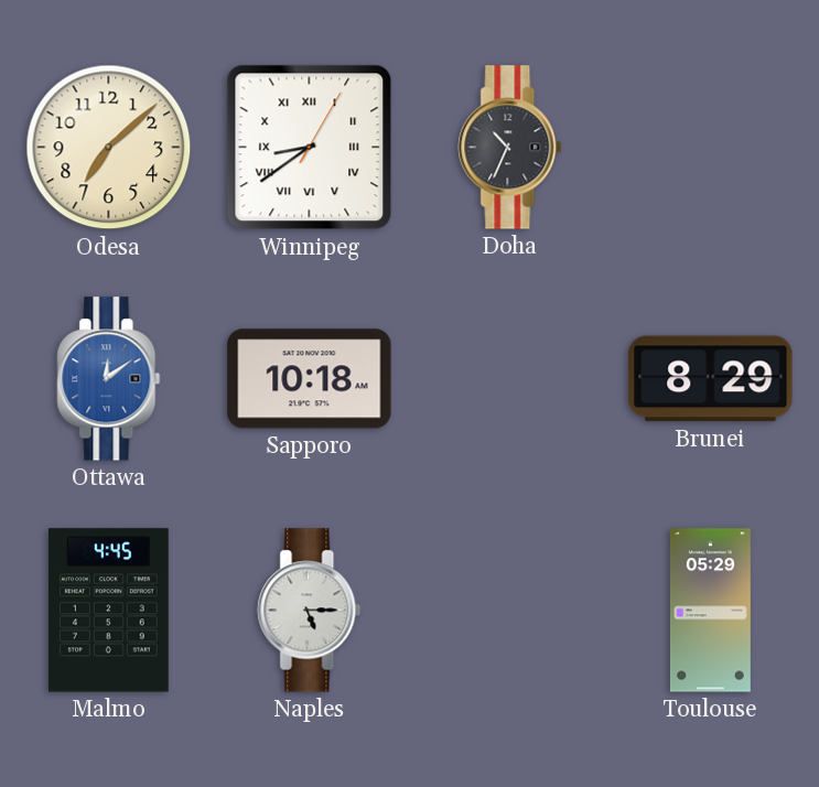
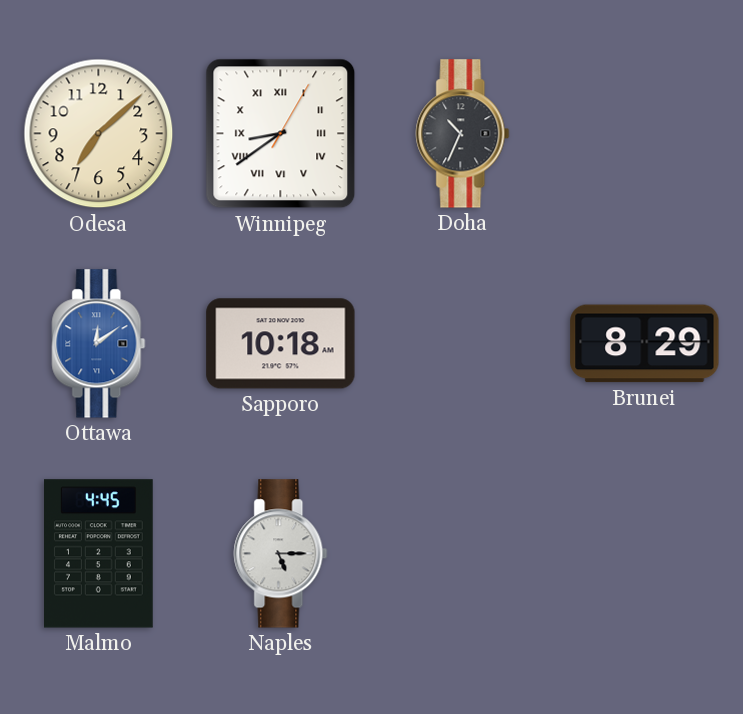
Toulouse: 05:29 -> none (710, 611)
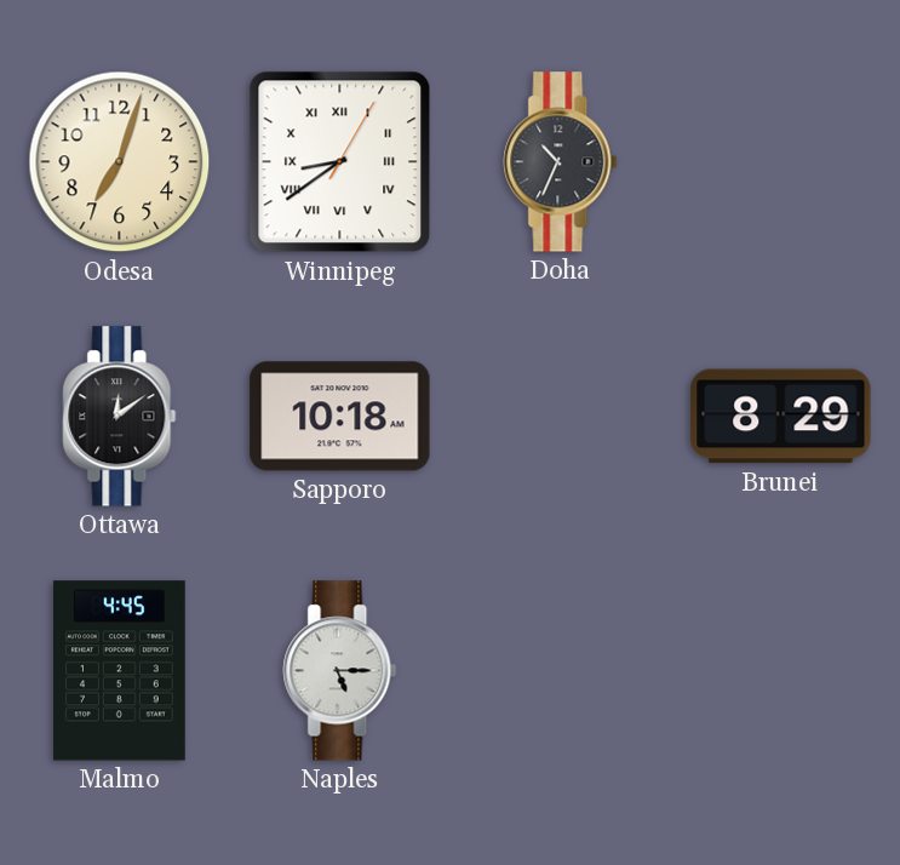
Odesa: 7:08 -> 7:03 (120, 162)
Ottawa dial: blue -> black (120, 417)
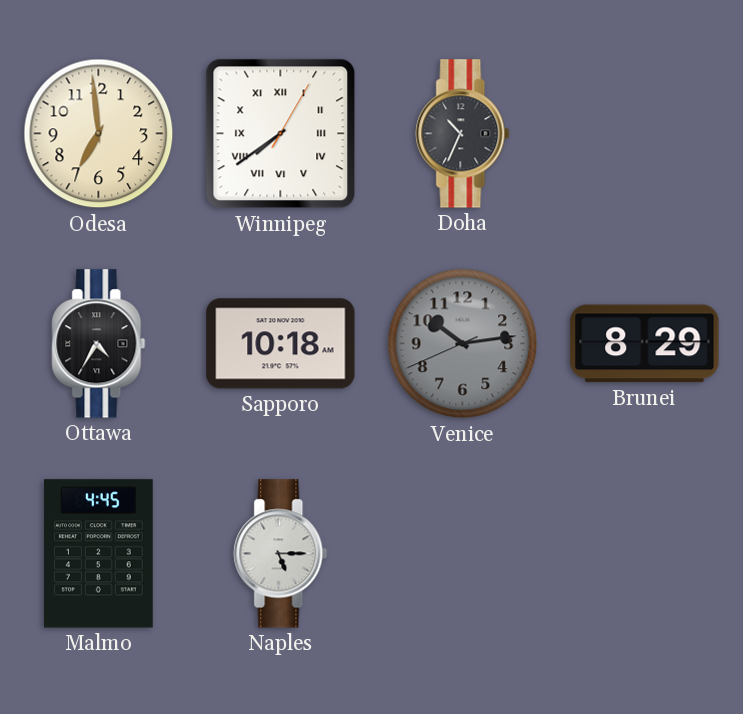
Odesa: 7:03 -> 6:59 (99, 134)
Winnipeg: 8:39 -> 7:39 (281, 134)
Ottawa: 12:09 -> 4:35 (99, 344)
Venice: none -> 10:13 (463, 344)
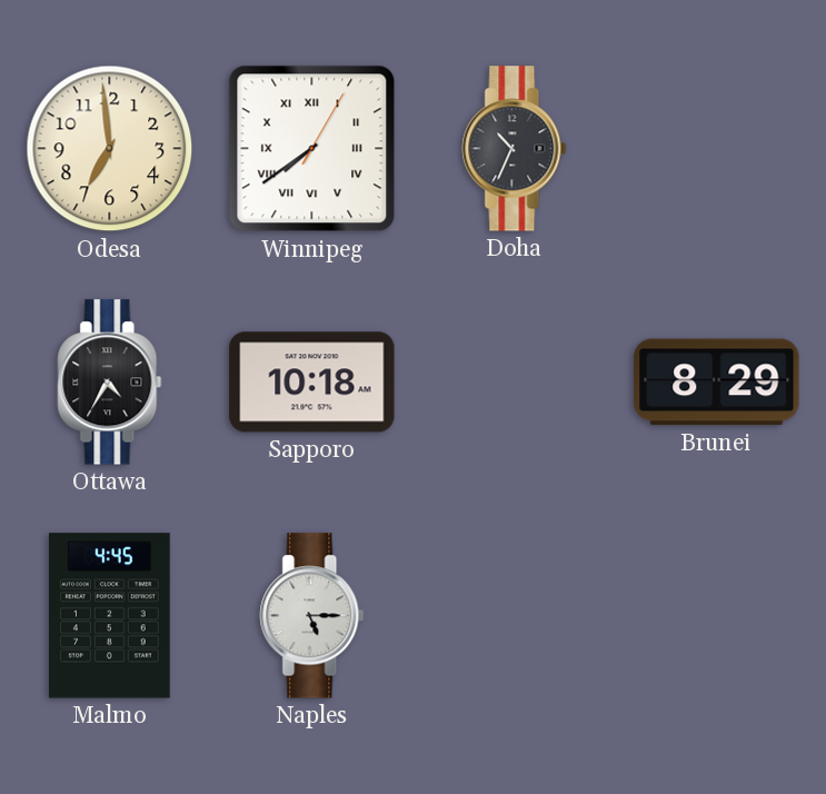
Venice: 10:13 -> none (463, 344)
